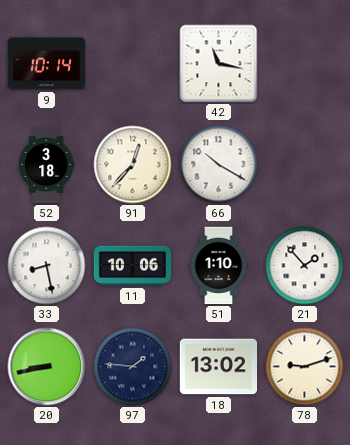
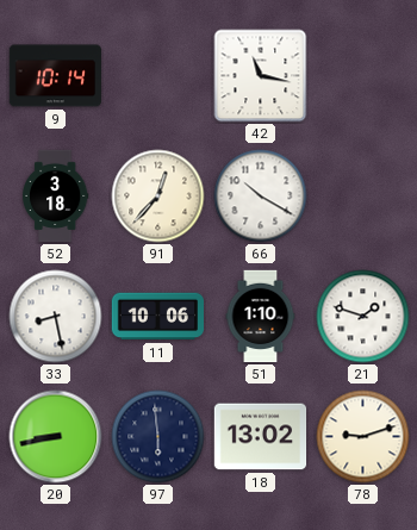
21: 1:53 -> 1:48 (363, 317)
97: 1:46 -> 5:59 (158, 437)
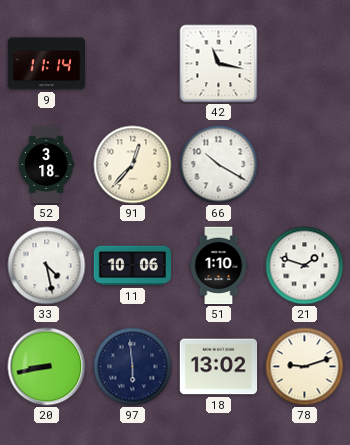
9: 10:14 -> 11:14 (46, 64)
33: 8:28 -> 4:28 (47, 266)
